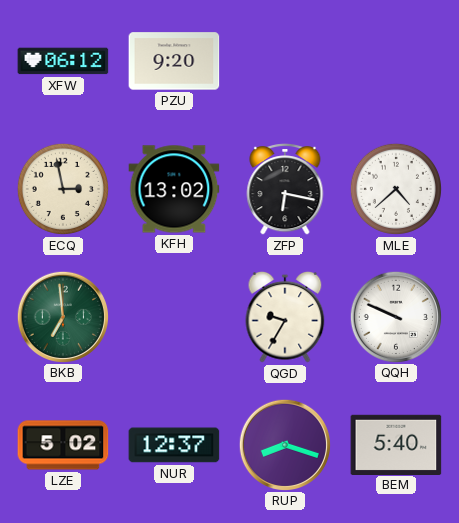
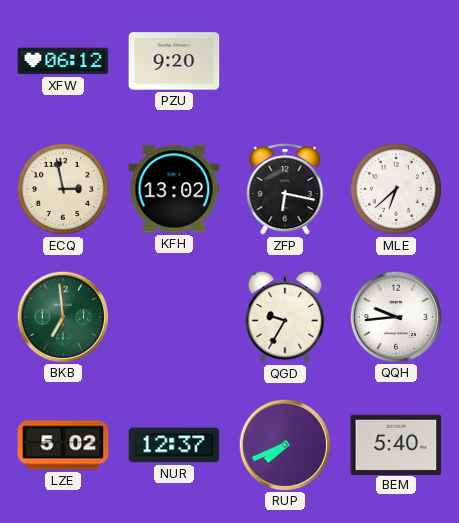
MLE: 4:38 -> 6:38 (396, 189)
QQH: 9:49 -> 9:44 (395, 316)
RUP: 8:18 -> 7:41 (284, 444)
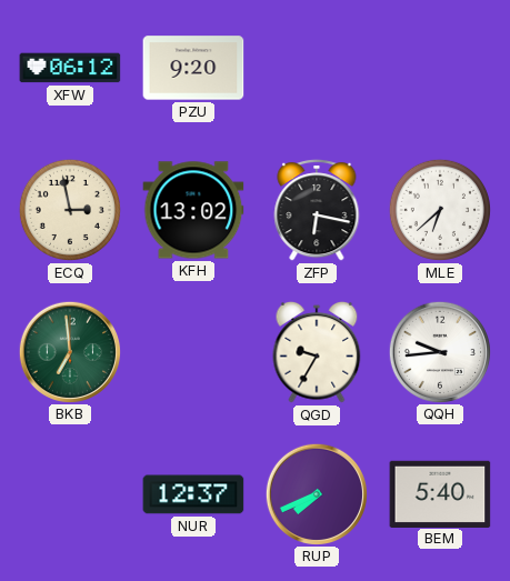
LZE: 5:02 -> none (63, 445)
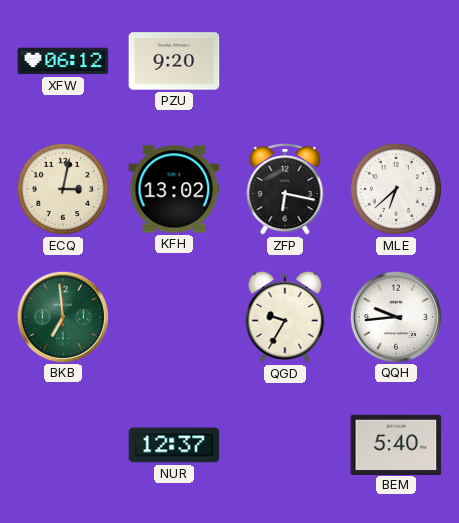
ECQ: 2:58 -> 3:02 (63, 189)
RUP: 7:41 -> none (316, 493)
